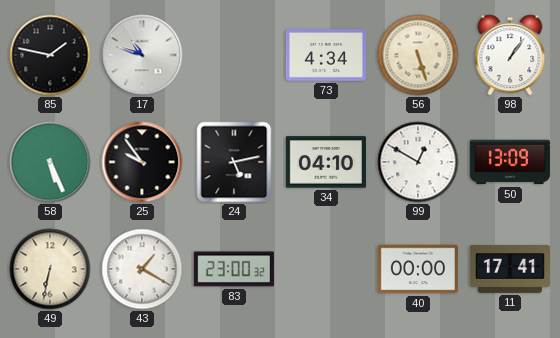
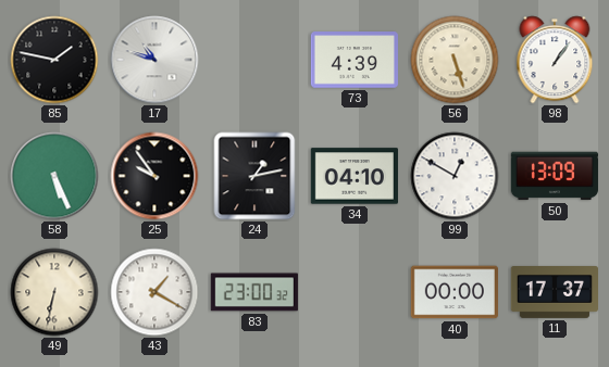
73: 4:34 -> 4:39 (355, 60)
24: 5:13 -> 1:13 (254, 176)
11: 17:41 -> 17:37 (554, 293)
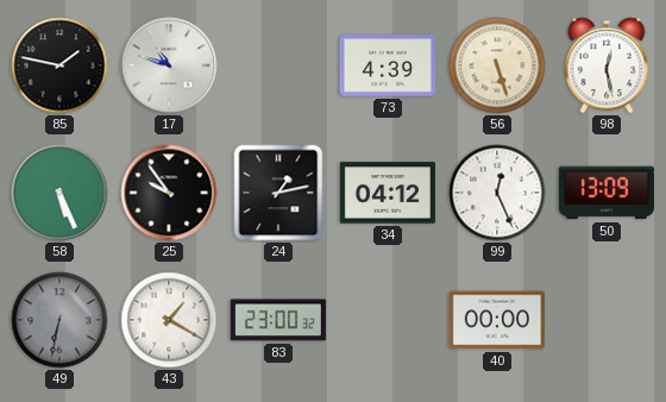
98: 1:06 -> 12:28 (607, 65)
34: 04:10 -> 04:12 (388, 193)
99: 12:50 -> 12:26 (497, 193)
49 dial: cream -> grey (59, 320)
11: 17:37 -> none (554, 293)
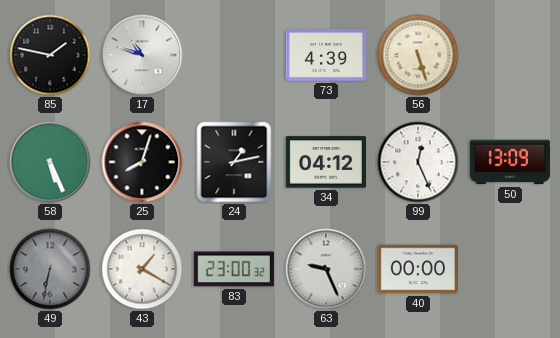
98: 12:28 -> none (607, 65)
25: 9:54 -> 8:03 (142, 162)
63: none -> 9:26 (326, 269)
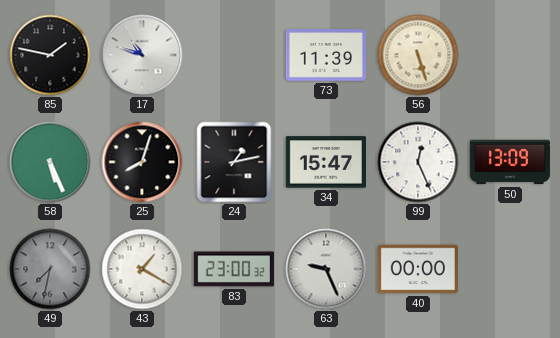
73: 4:39 -> 11:39 (326, 55)
34: 04:12 -> 15:47 (326, 162)
49: 6:32 -> 7:32 (50, 269)
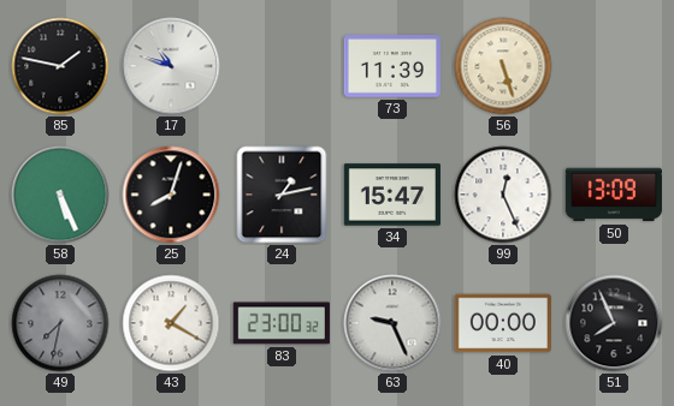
51: none -> 7:56 (614, 323)
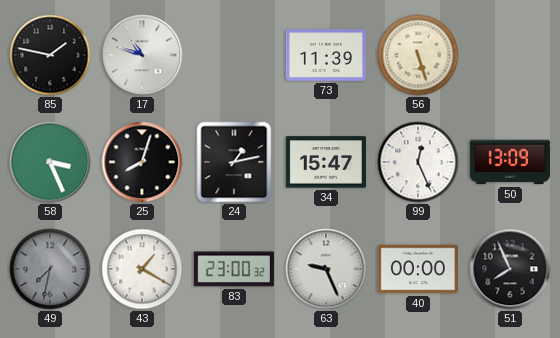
58: 5:26 -> 3:26 (50, 162)
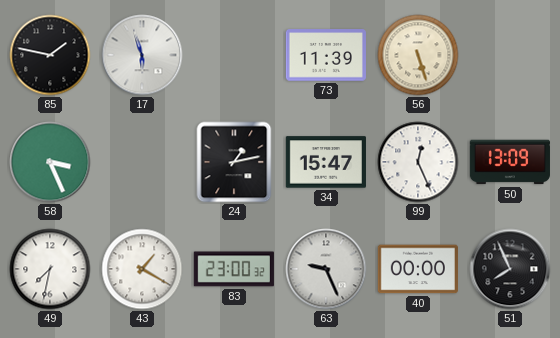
17: 10:48 -> 5:57 (142, 55)
25: 8:03 -> none (142, 162)
49 dial: grey -> white (50, 269)
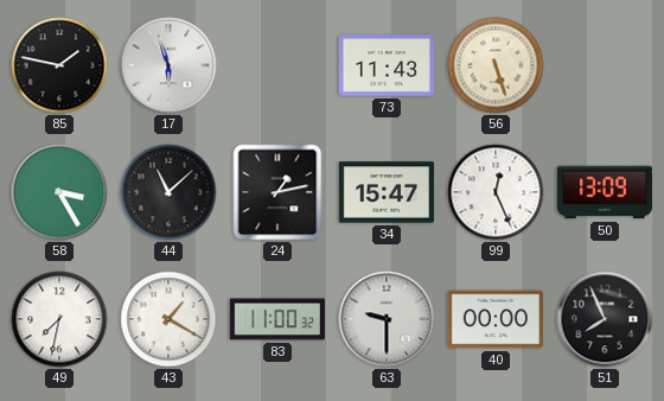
73: 11:39 -> 11:43 (387, 65)
58: 3:26 -> 3:25 (59, 192)
44: none -> 11:08 (168, 192)
83: 23:00 -> 11:00 (277, 319)
63: 9:26 -> 9:30 (387, 319)
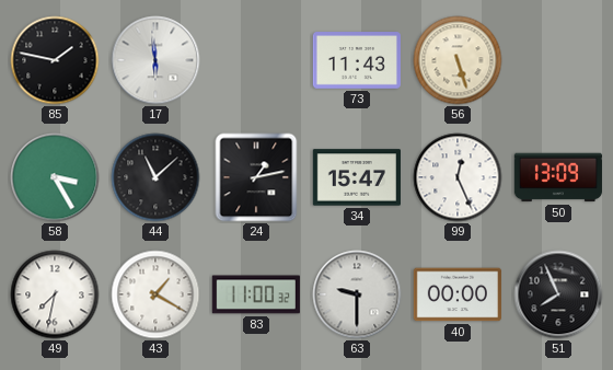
17: 5:57 -> 5:59 (155, 60)
